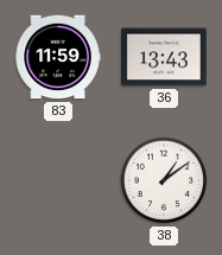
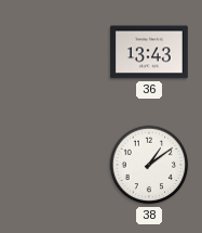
83: 11:59 -> none (58, 57)
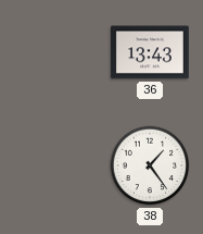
38: 1:09 -> 1:24 (150, 165)
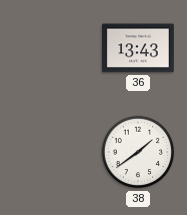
38: 1:24 -> 1:39 (138, 152)
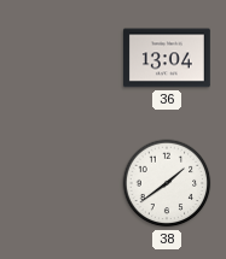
36: 13:43 -> 13:04 (167, 58)
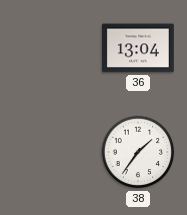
38: 1:39 -> 1:36 (138, 152)
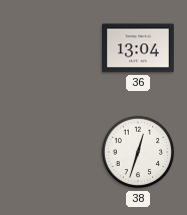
38: 1:36 -> 12:33 (138, 152)
